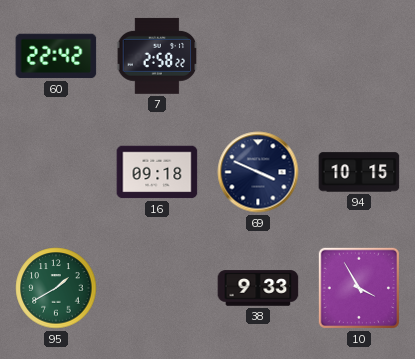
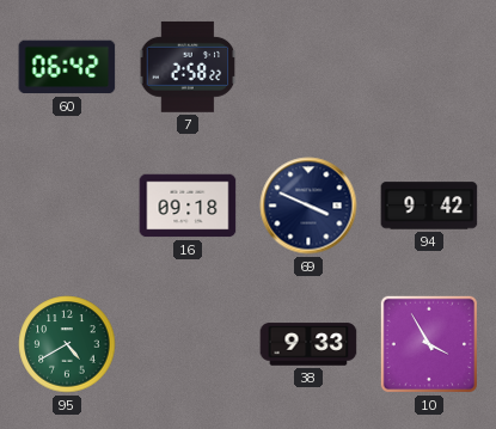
60: 22:42 -> 06:42 (67, 67)
94: 10:15 -> 9:42 (429, 206)
95: 1:40 -> 4:40 (67, 344)
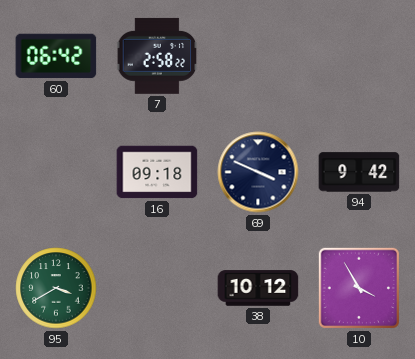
95: 4:40 -> 3:40 (56, 288)
38: 9:33 -> 10:12 (258, 288)
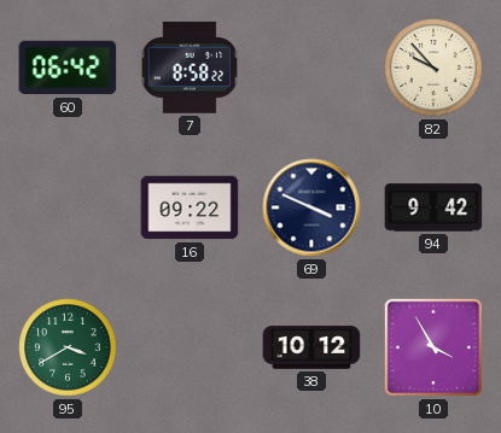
7: 2:58 -> 8:58 (190, 68)
82: none -> 9:53 (433, 68)
16: 09:18 -> 09:22 (190, 207)
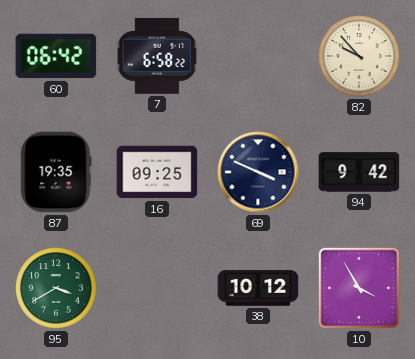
7: 8:58 -> 6:58 (157, 56)
87: none -> 19:35 (56, 172)
16: 09:22 -> 09:25 (157, 172)
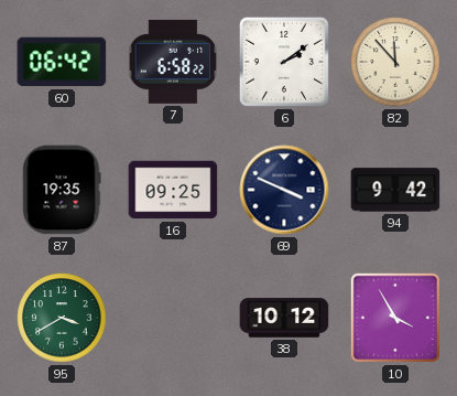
6: none -> 2:09 (284, 62)
82: 9:53 -> 11:53 (395, 62)
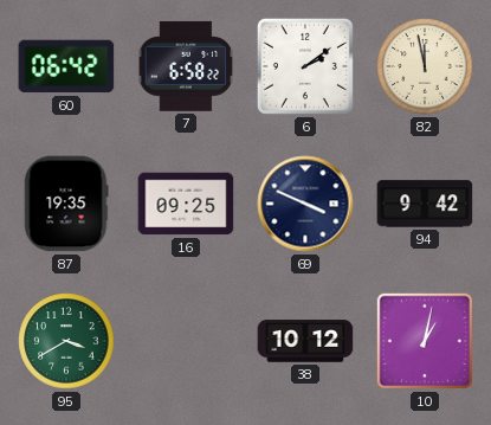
82: 11:53 -> 11:58 (425, 66)
10: 3:55 -> 1:02 (425, 341)
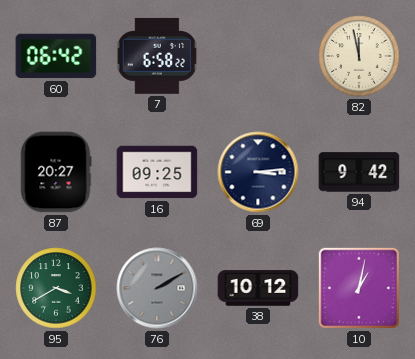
6: 2:09 -> none (305, 66)
87: 19:35 -> 20:27 (56, 172)
69: 3:49 -> 3:14 (258, 172)
76: none -> 2:10 (157, 288)
